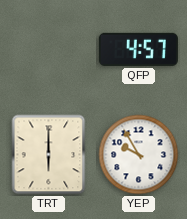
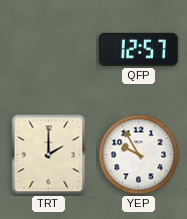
QFP: 4:57 -> 12:57 (138, 49)
TRT: 6:00 -> 2:00 (49, 155)
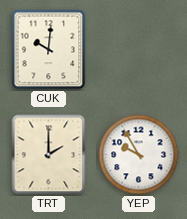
CUK: none -> 10:01 (49, 50)
QFP: 12:57 -> none (138, 49)
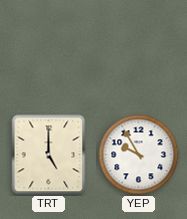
CUK: 10:01 -> none (49, 50)
TRT: 2:00 -> 5:00 (49, 155)
